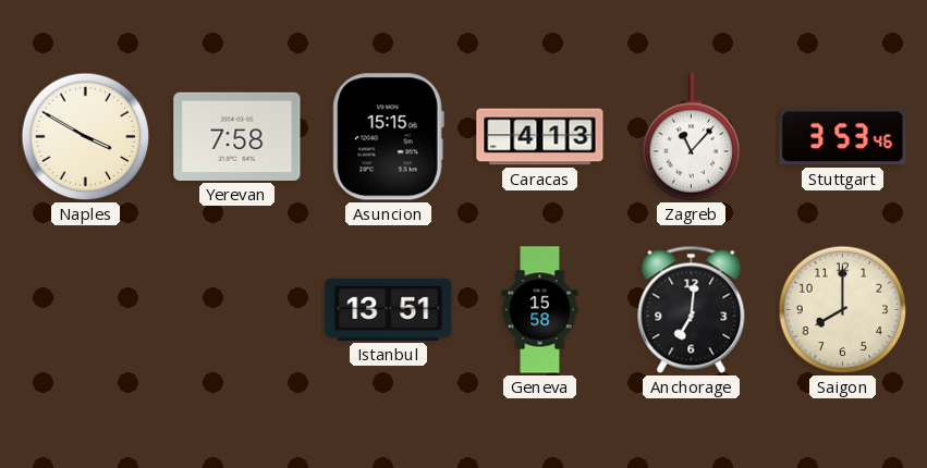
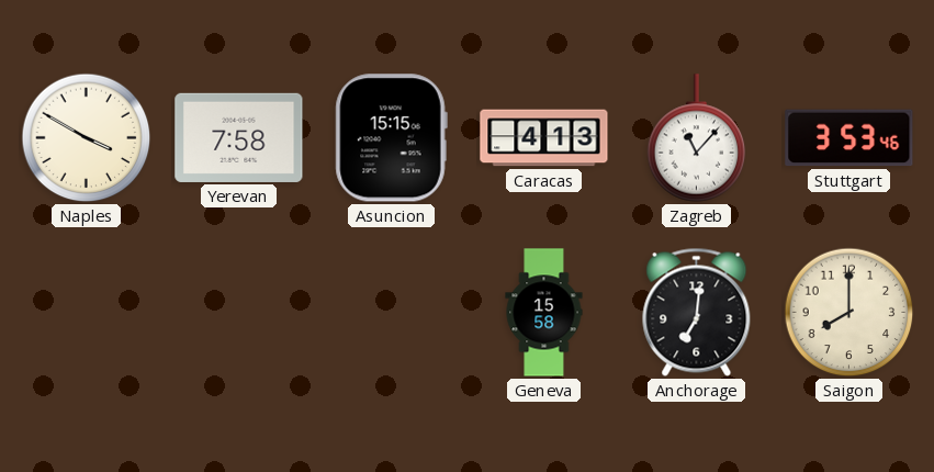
Istanbul: 13:51 -> none (389, 309)
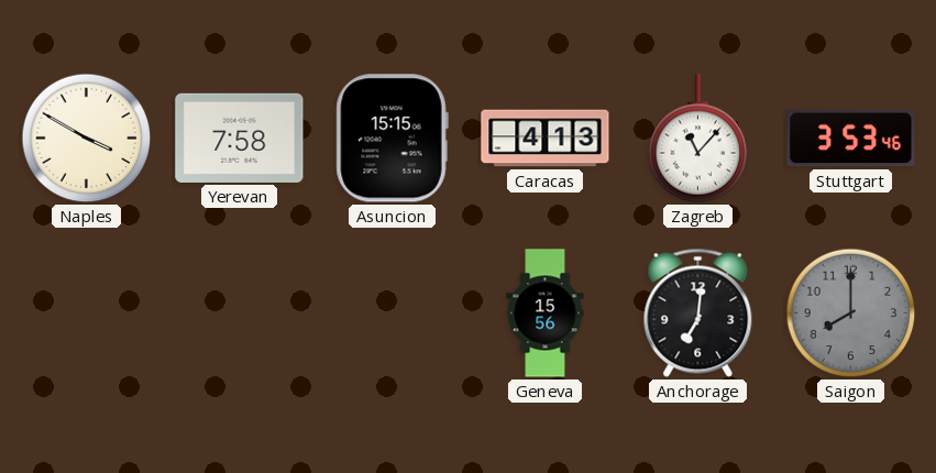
Geneva: 15:58 -> 15:56 (546, 313)
Saigon dial: cream -> grey (851, 313)
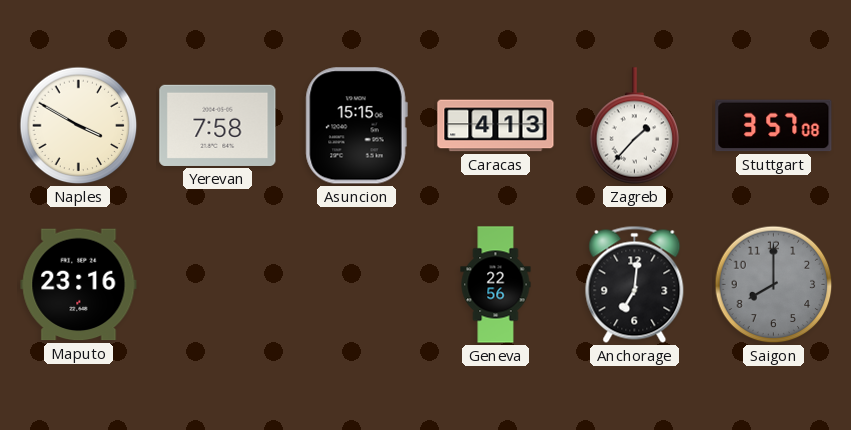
Zagreb: 11:07 -> 1:37 (635, 126)
Stuttgart: 3:53 -> 3:57 (774, 126)
Maputo: none -> 23:16 (79, 285)
Geneva: 15:56 -> 22:56 (496, 285)
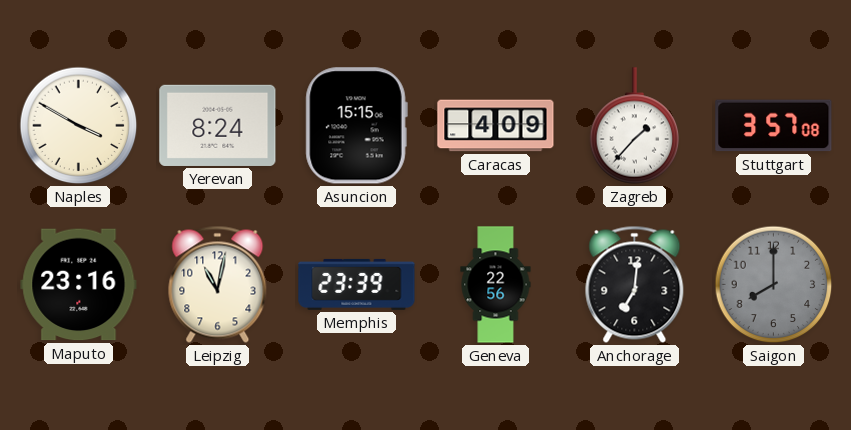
Yerevan: 7:58 -> 8:24 (218, 125)
Caracas: 4:13 -> 4:09 (496, 126)
Leipzig: none -> 11:02 (218, 284)
Memphis: none -> 23:39 (357, 284)
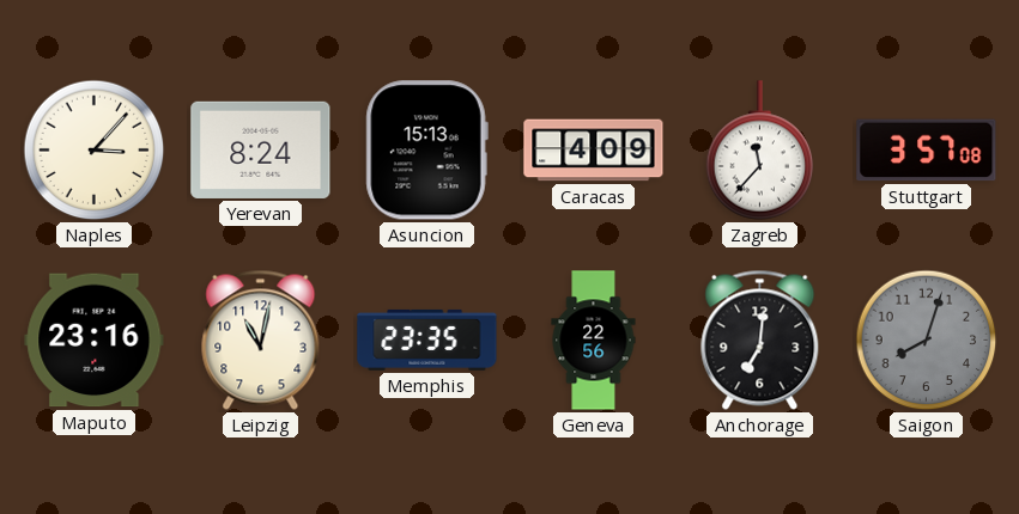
Naples: 3:50 -> 3:07 (95, 151)
Asuncion: 15:15 -> 15:13 (426, 151)
Zagreb: 1:37 -> 11:37 (760, 151)
Memphis: 23:39 -> 23:35 (427, 339)
Saigon: 8:00 -> 8:03 (927, 341)
